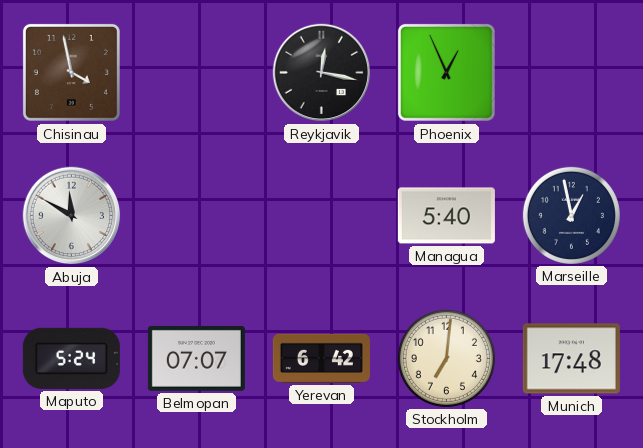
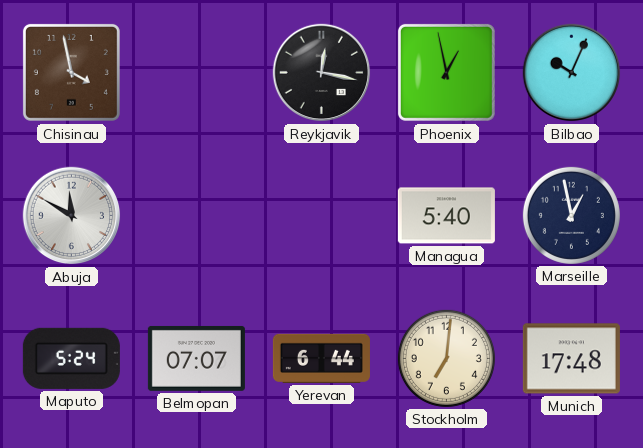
Phoenix: 12:56 -> 12:58 (446, 72)
Bilbao: none -> 10:04 (572, 73)
Yerevan: 6:42 -> 6:44 (321, 358)
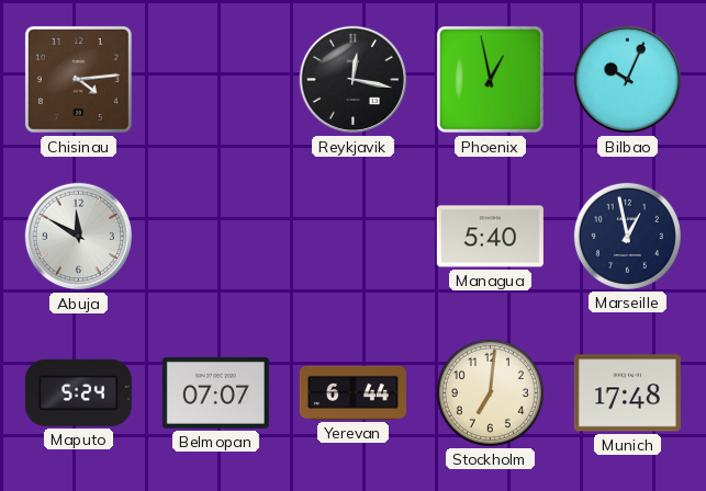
Chisinau: 3:58 -> 4:14 (78, 79)
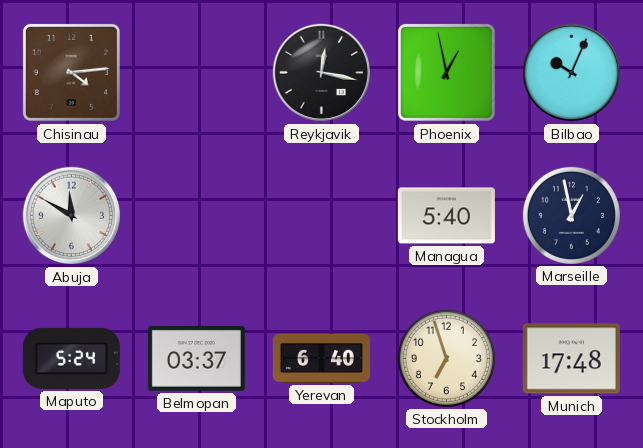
Belmopan: 07:07 -> 03:37 (196, 358)
Yerevan: 6:44 -> 6:40 (321, 358)
Stockholm: 7:01 -> 6:57 (446, 358)
